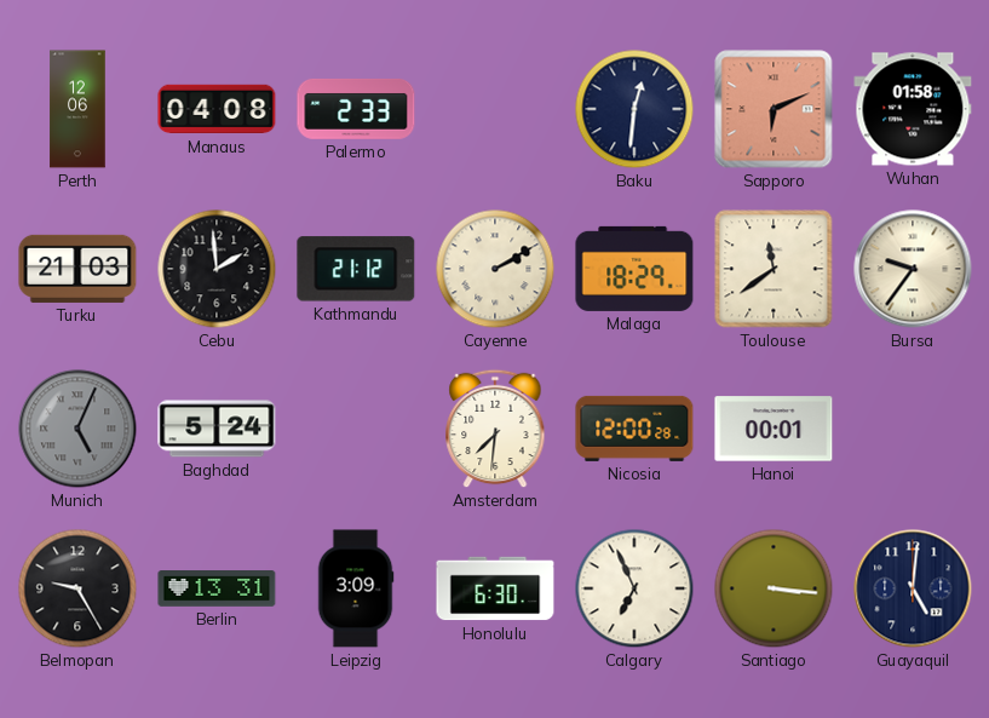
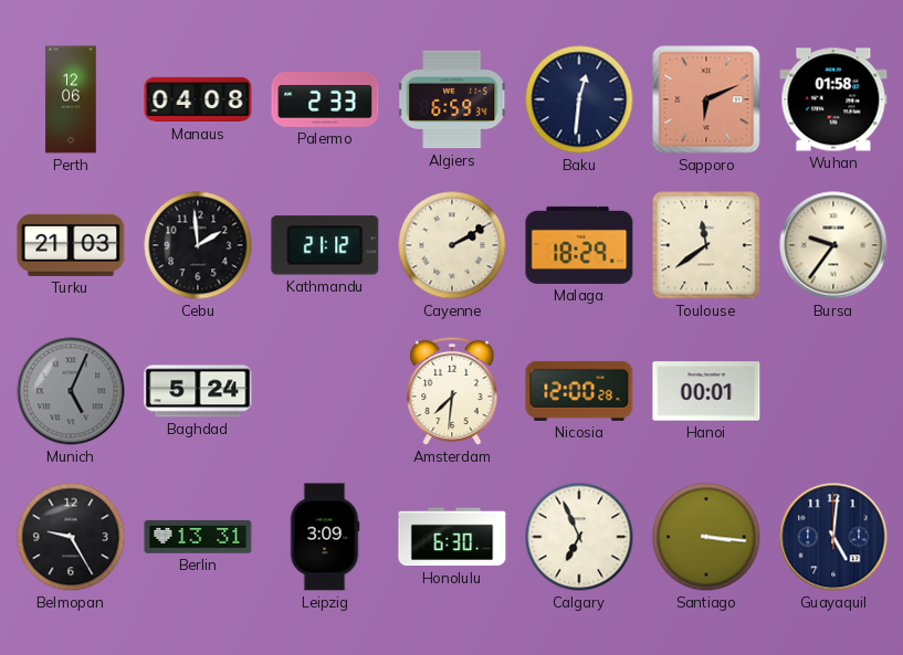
Algiers: none -> 6:59 (453, 99)
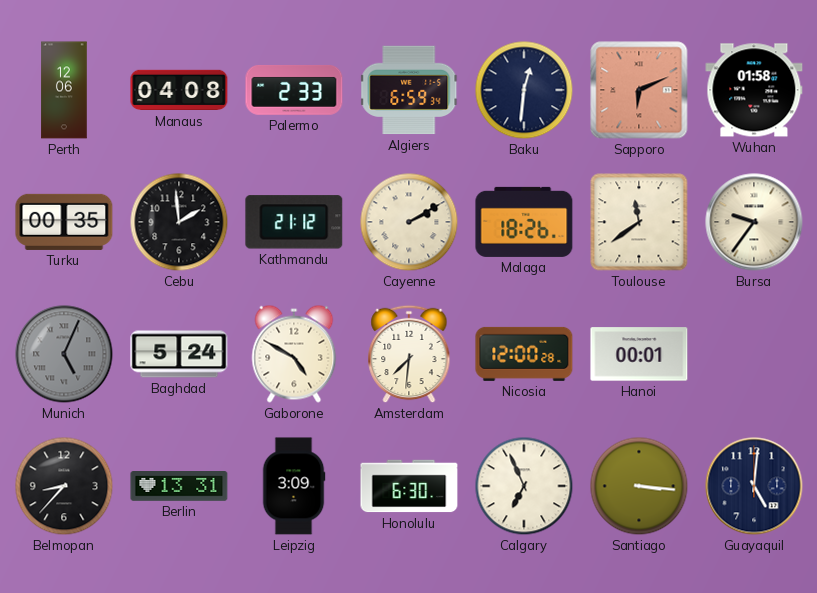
Turku: 21:03 -> 00:35 (64, 222)
Malaga: 18:29 -> 18:26 (524, 222)
Gaborone: none -> 4:50 (294, 354)
Belmopan: 9:25 -> 8:37 (64, 486)
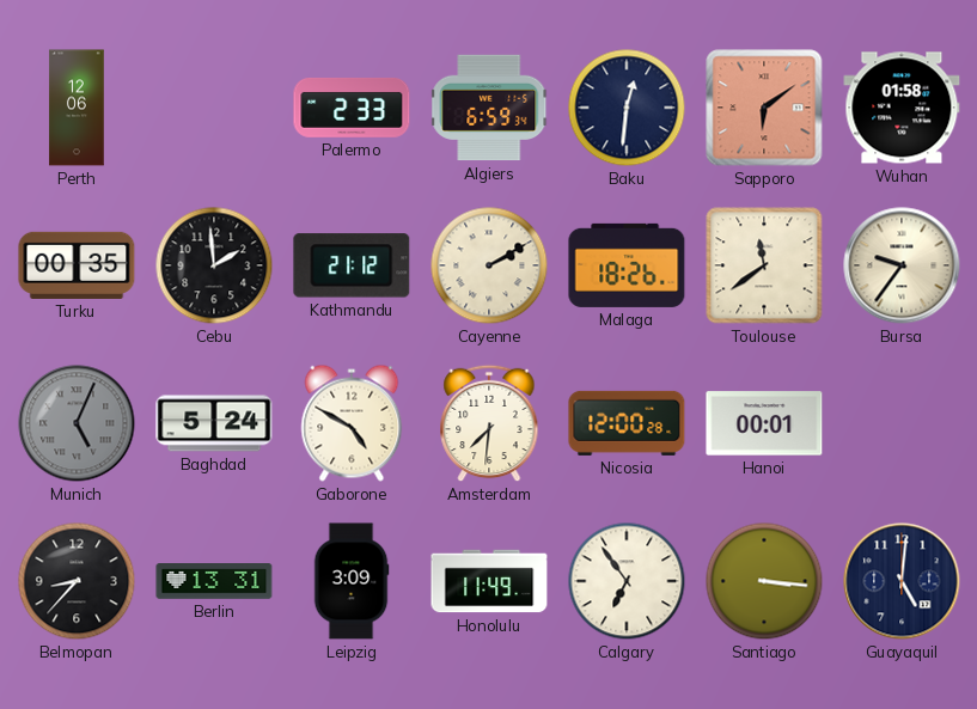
Manaus: 04:08 -> none (179, 90)
Sapporo: 6:11 -> 6:09 (764, 108)
Honolulu: 6:30 -> 11:49 (489, 581)
Calgary: 6:56 -> 6:54 (627, 581)
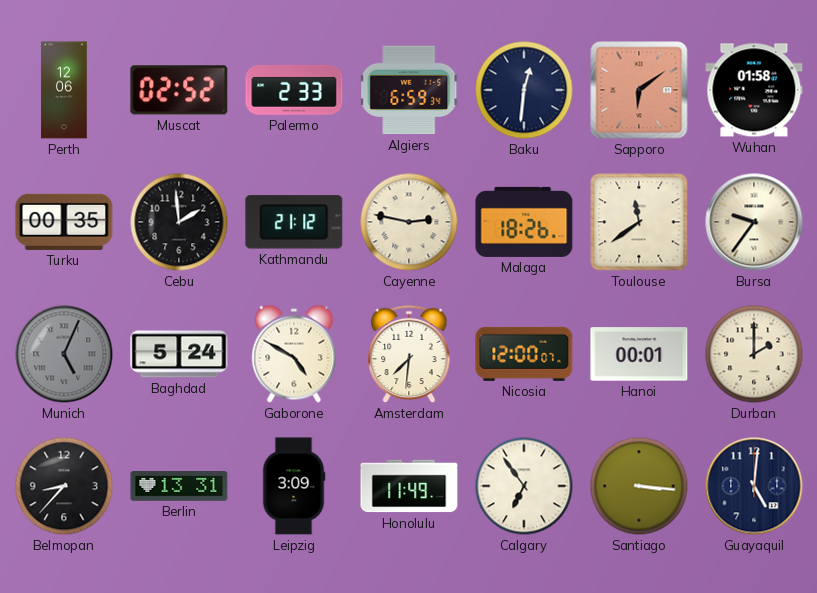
Muscat: none -> 02:52 (179, 90)
Cayenne: 2:10 -> 2:47 (409, 222)
Nicosia: 12:00:28 -> 12:00:07 (524, 354)
Durban: none -> 2:00 (754, 354)
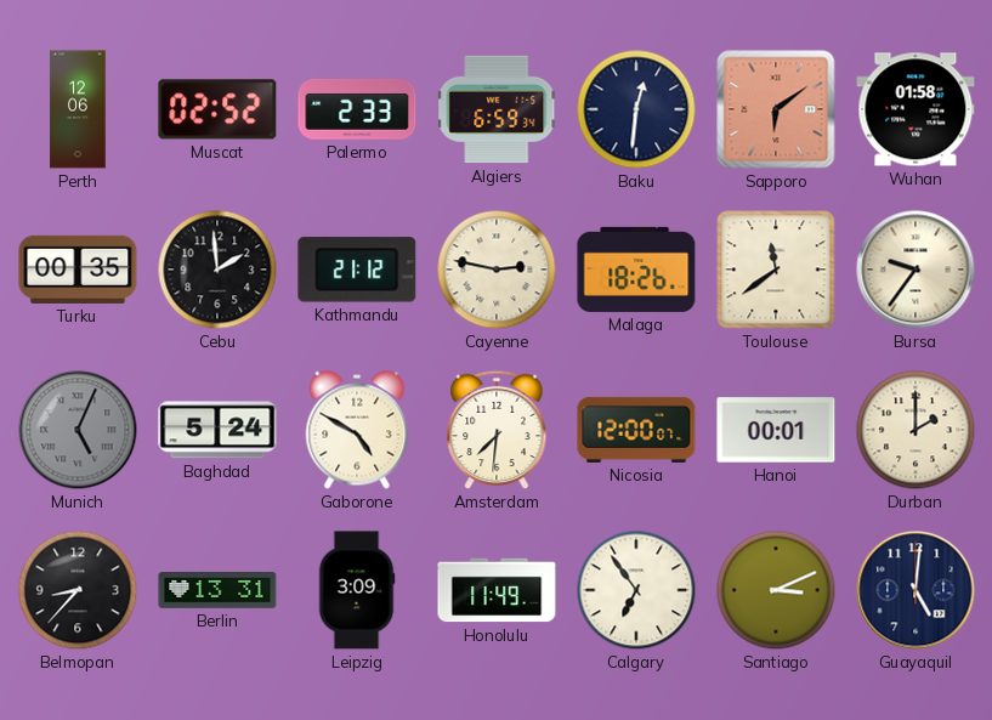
Santiago: 3:16 -> 3:11 (776, 590)
